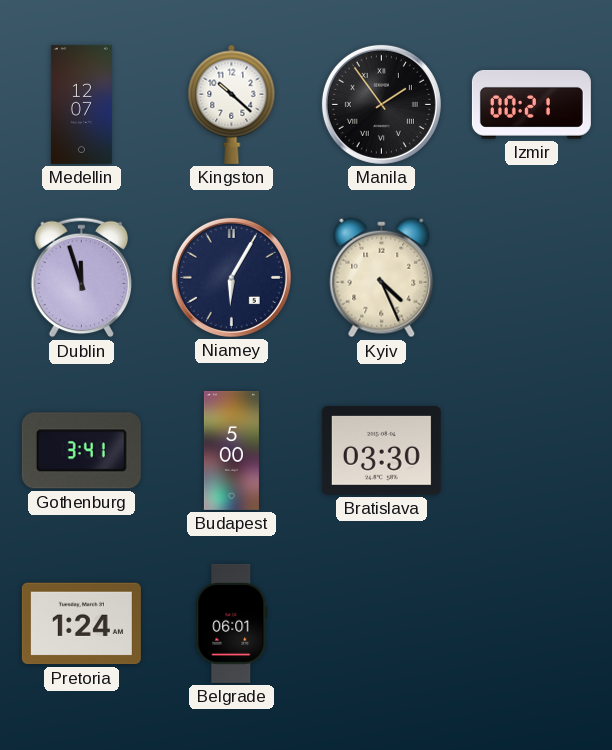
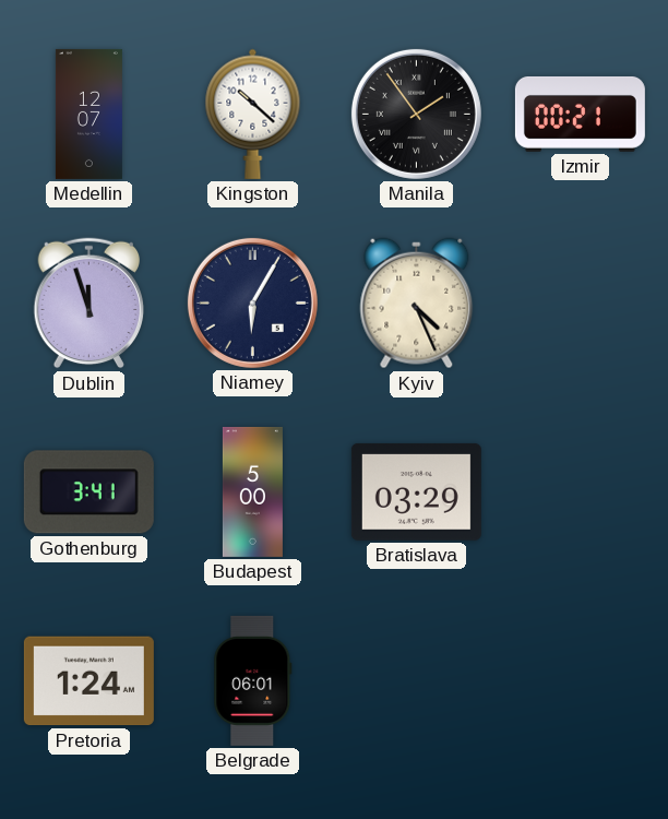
Bratislava: 03:30 -> 03:29 (416, 491)
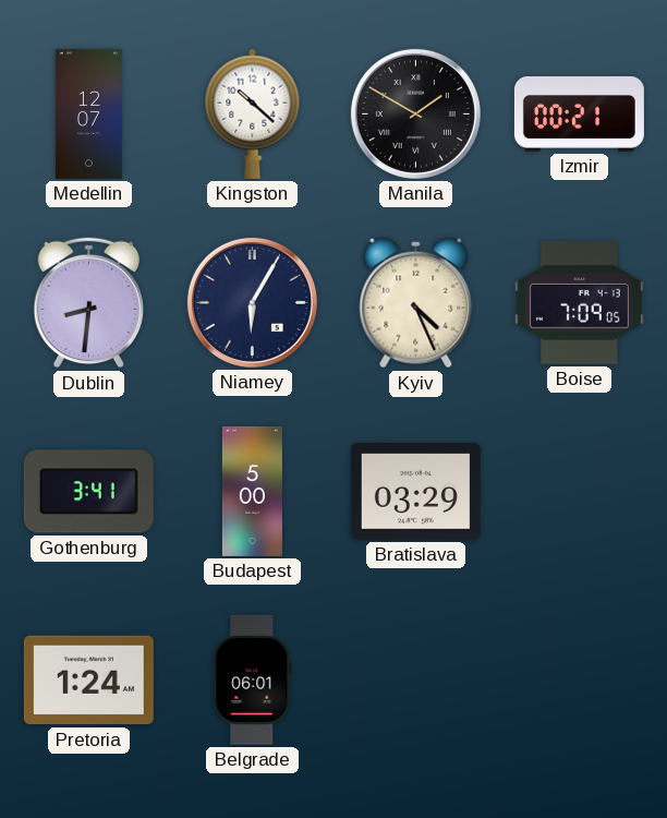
Manila: 1:54 -> 1:50 (415, 113)
Dublin: 11:57 -> 8:31 (89, 303)
Boise: none -> 7:09 (579, 302)
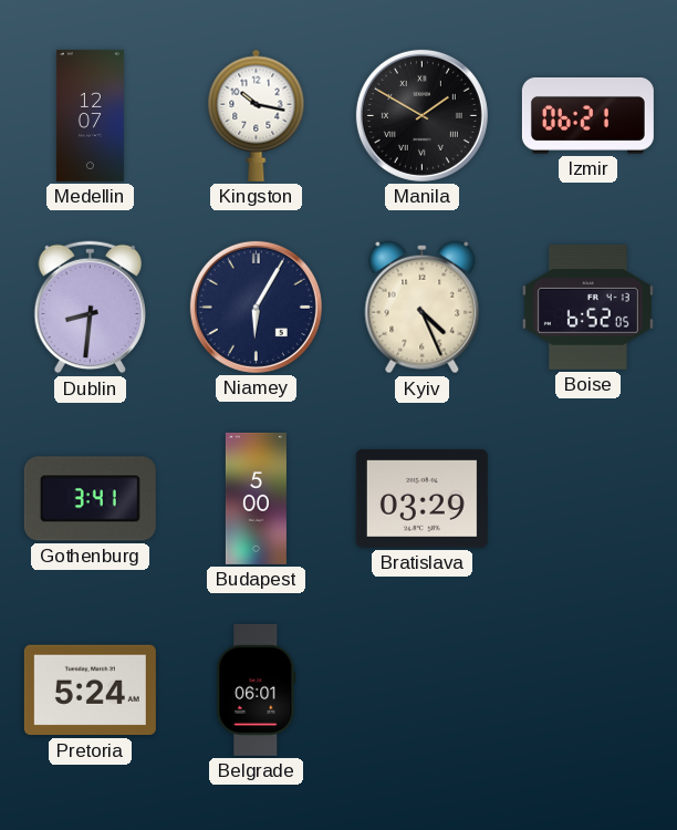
Kingston: 10:22 -> 10:17 (257, 115)
Izmir: 00:21 -> 06:21 (587, 115)
Boise: 7:09 -> 6:52 (587, 307)
Pretoria: 1:24 -> 5:24 (90, 691)
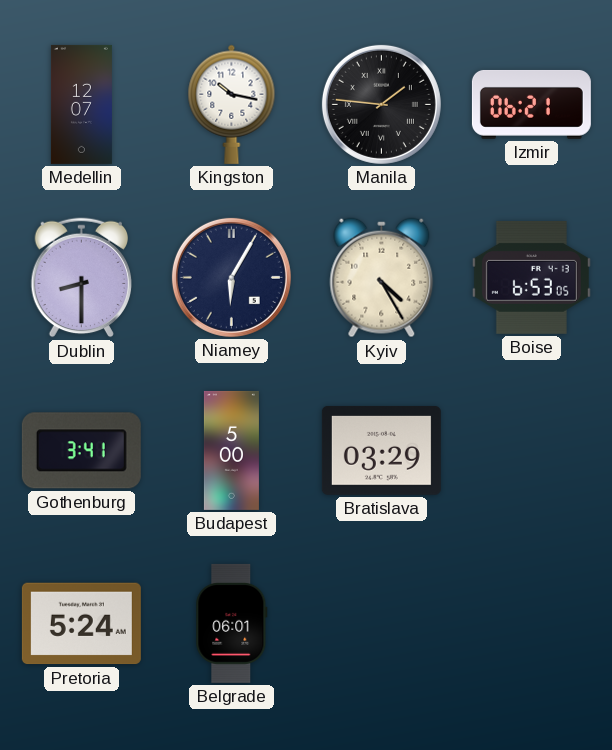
Manila: 1:50 -> 1:46 (381, 104)
Dublin: 8:31 -> 8:30 (82, 278)
Kyiv: 4:26 -> 4:25 (382, 278)
Boise: 6:52 -> 6:53 (531, 277)
